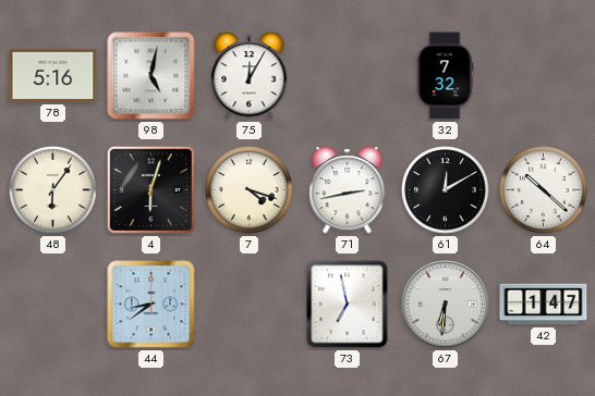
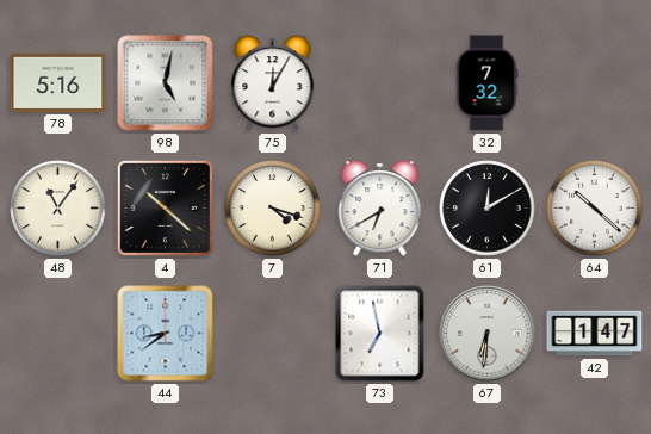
48: 6:06 -> 11:06 (58, 209)
4: 6:03 -> 10:22 (165, 207)
71: 2:43 -> 6:40 (380, 209)
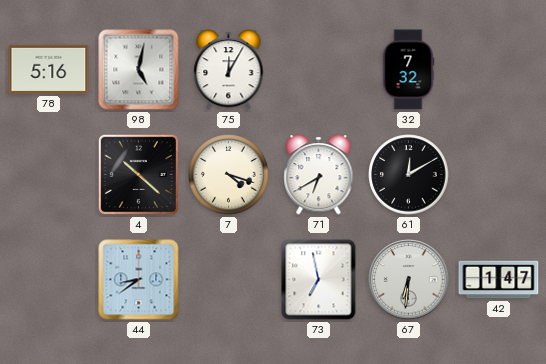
48: 11:06 -> none (58, 209)
64: 10:22 -> none (595, 209)
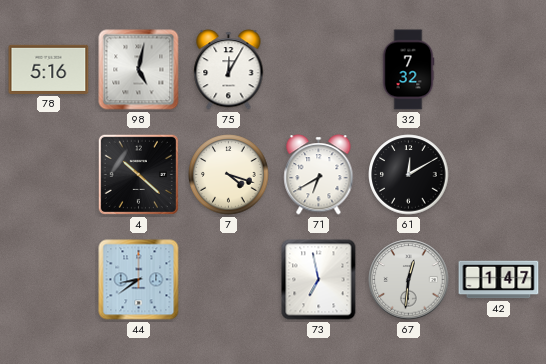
67: 6:31 -> 12:31 (409, 280)
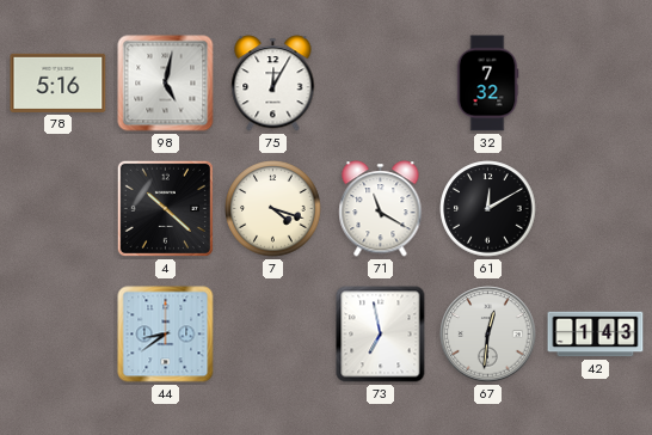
71: 6:40 -> 11:20 (381, 209)
42: 1:47 -> 1:43 (596, 335)
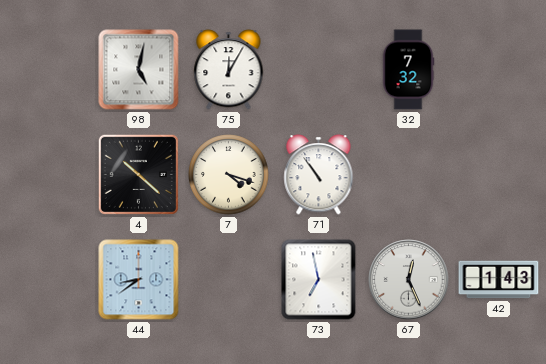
78: 5:16 -> none (59, 82)
71: 11:20 -> 10:54 (319, 175)
61: 12:10 -> none (488, 209)
67: 12:31 -> 12:26 (409, 280)
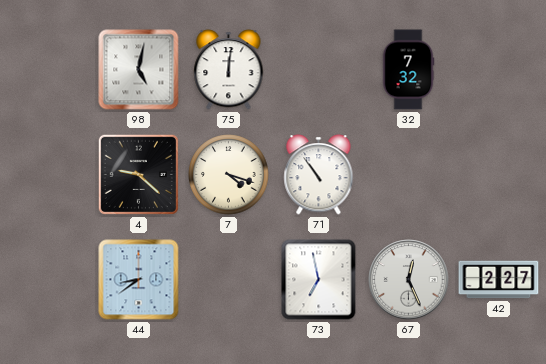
75: 12:05 -> 12:01 (229, 70)
4: 10:22 -> 9:22 (138, 174)
42: 1:43 -> 2:27 (499, 280)
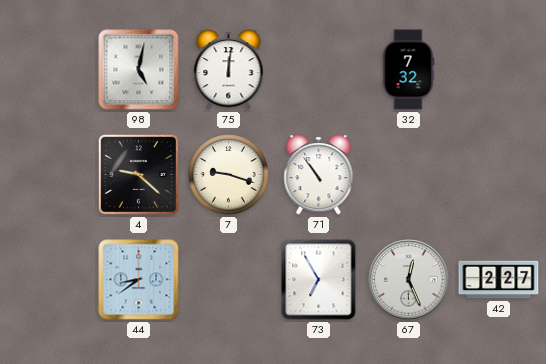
7: 4:18 -> 9:18 (229, 175)
73: 6:58 -> 6:55 (319, 280)
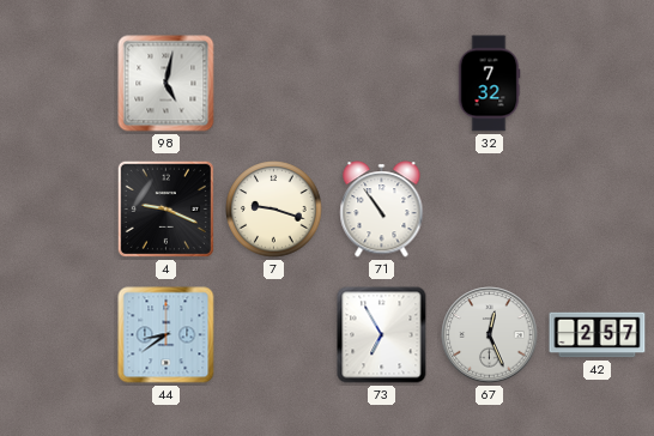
75: 12:01 -> none (229, 70)
4: 9:22 -> 9:19 (165, 208)
42: 2:27 -> 2:57 (598, 335)
